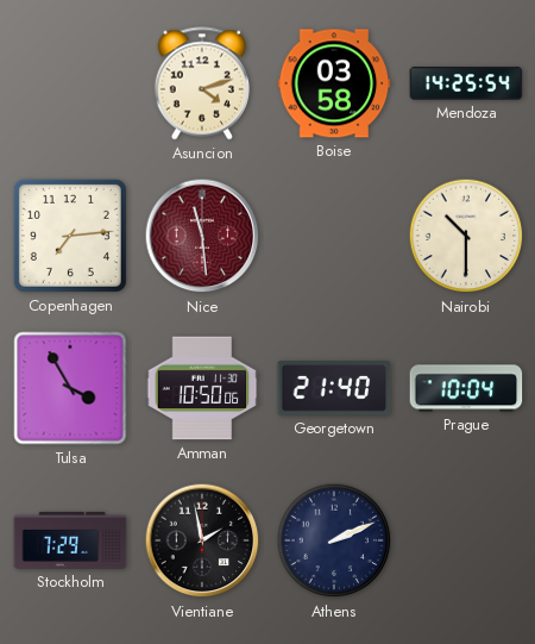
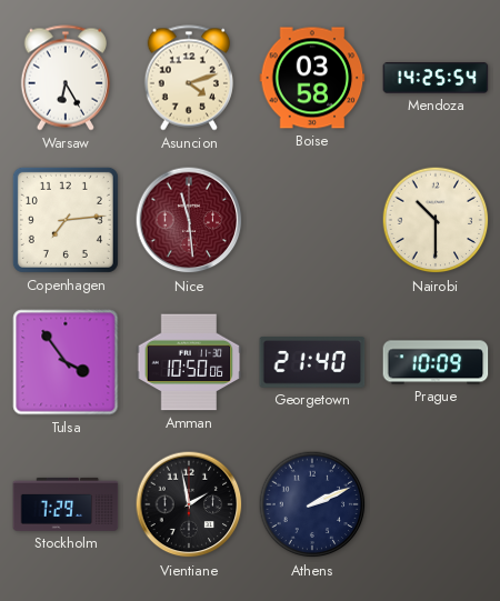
Warsaw: none -> 6:25 (66, 78)
Tulsa: 3:55 -> 3:54 (66, 362)
Prague: 10:04 -> 10:09 (436, 362)
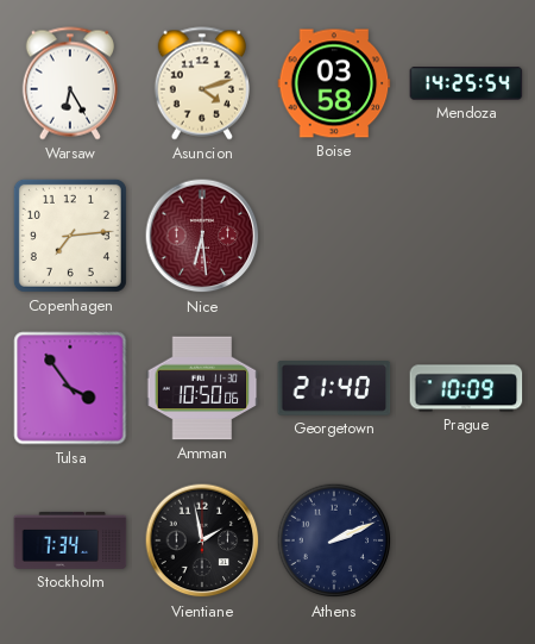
Nice: 11:29 -> 6:29 (202, 236)
Nairobi: 10:30 -> none (436, 220)
Stockholm: 7:29 -> 7:34 (70, 540)
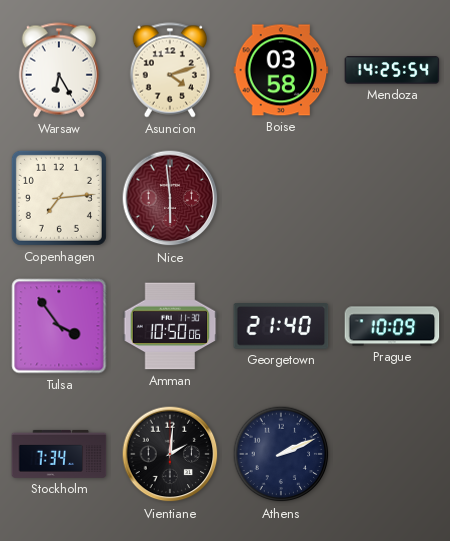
Nice: 6:29 -> 5:59 (170, 198)
Vientiane: 1:58 -> 2:01 (170, 454)
